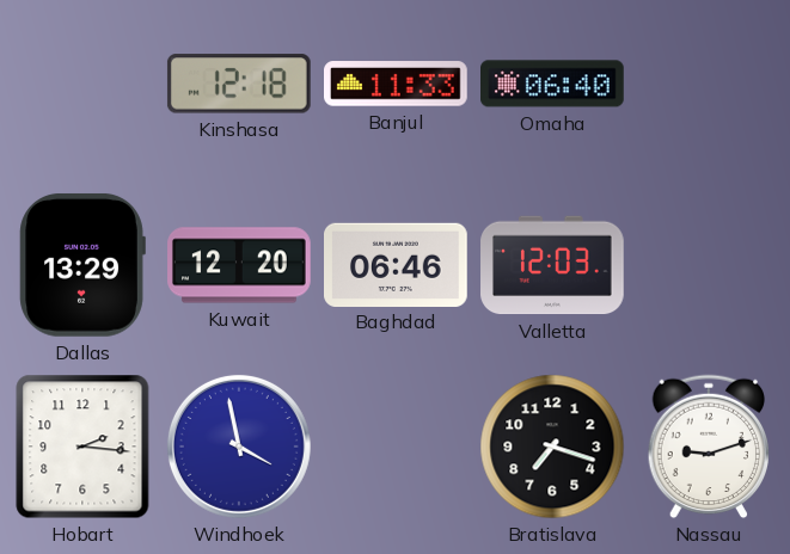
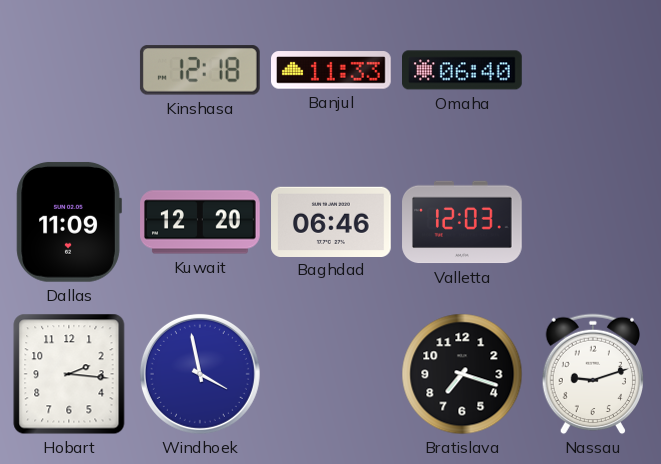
Dallas: 13:29 -> 11:09 (69, 222)
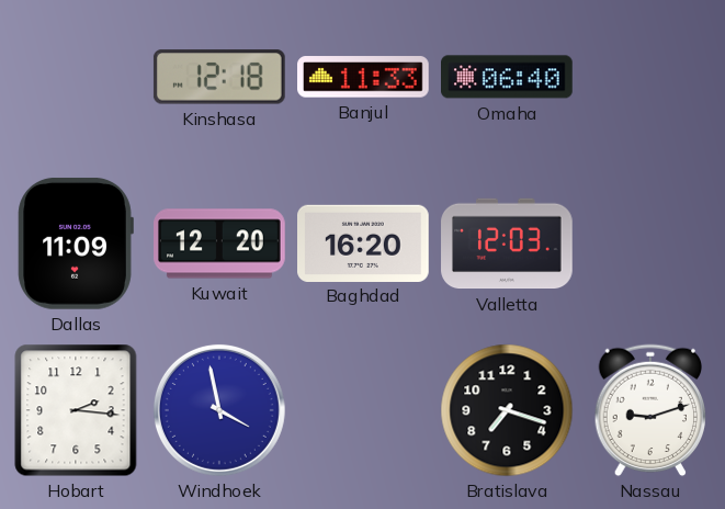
Baghdad: 06:46 -> 16:20 (364, 242)
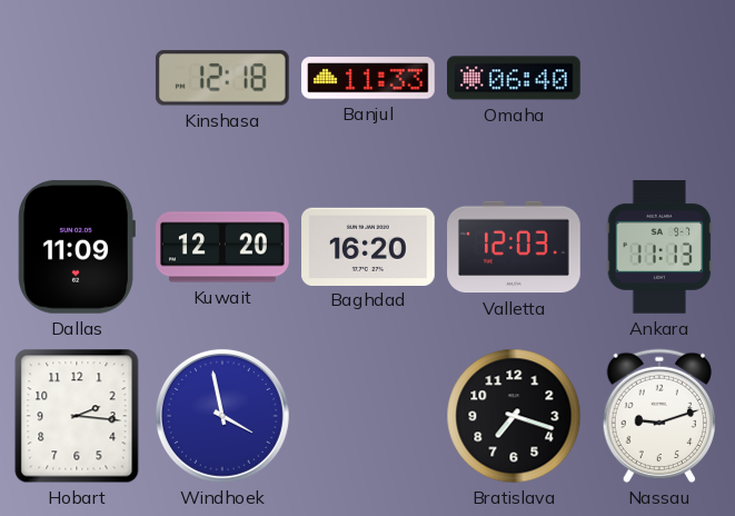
Ankara: none -> 11:13 (659, 248)
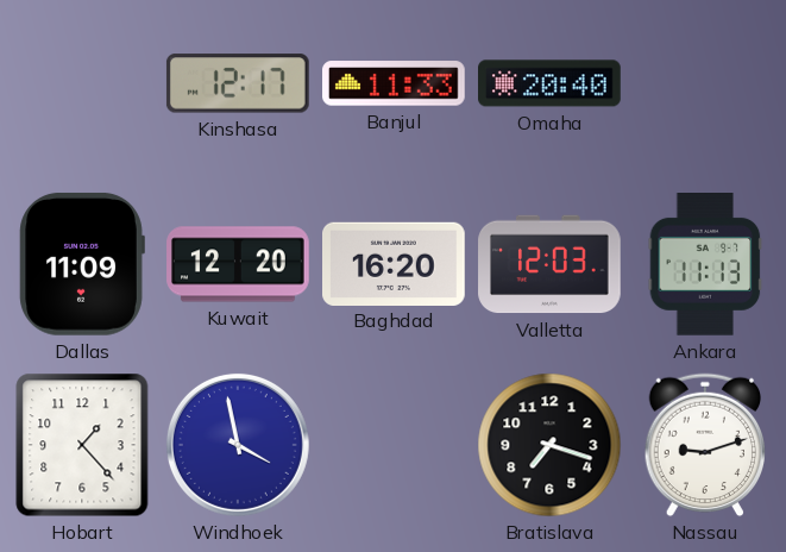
Kinshasa: 12:18 -> 12:17 (238, 83)
Omaha: 06:40 -> 20:40 (549, 83)
Hobart: 2:16 -> 1:23 (82, 445)
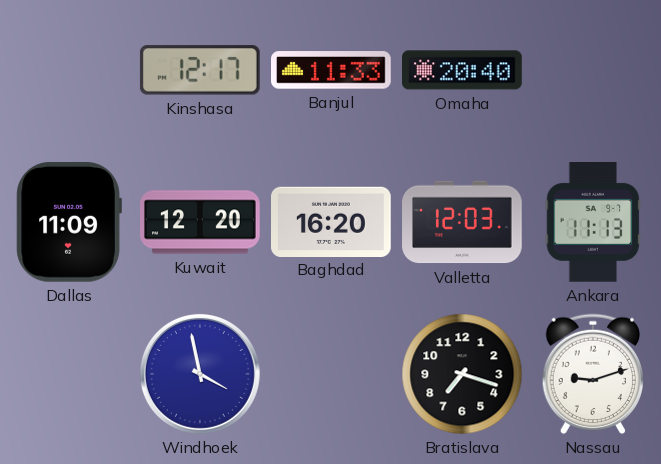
Hobart: 1:23 -> none (82, 445)
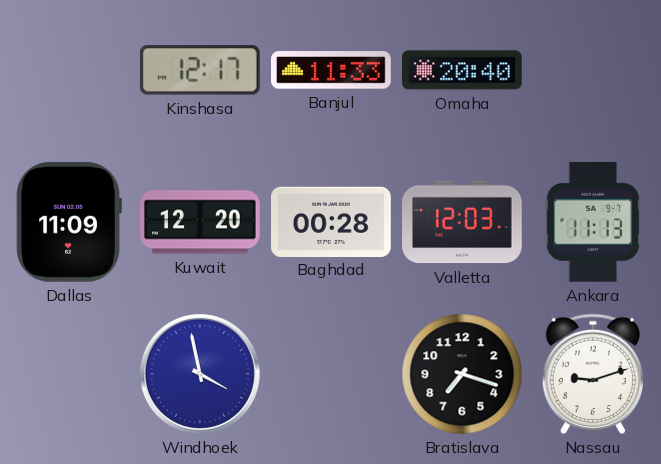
Baghdad: 16:20 -> 00:28 (332, 221)
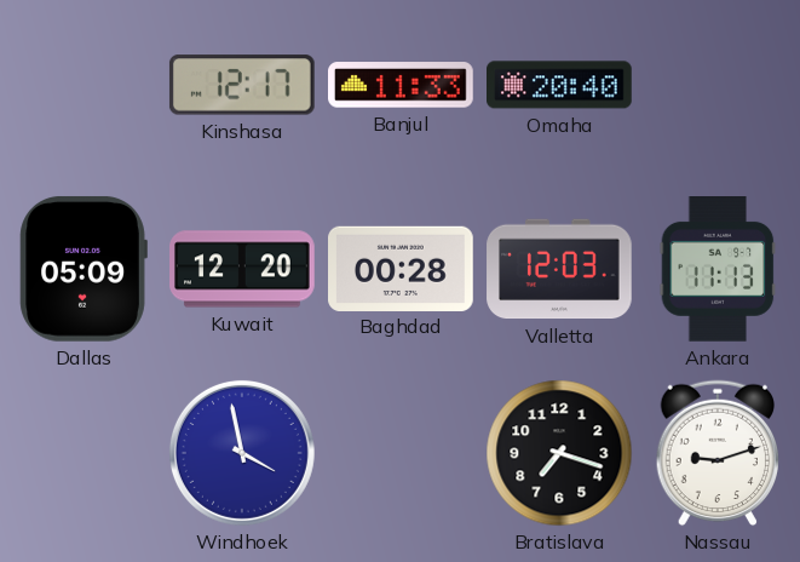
Dallas: 11:09 -> 05:09 (84, 269)
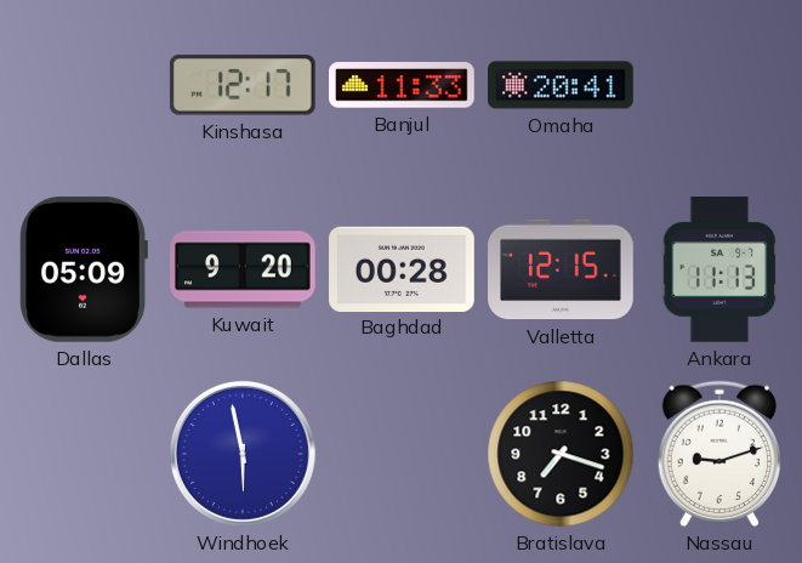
Omaha: 20:40 -> 20:41 (561, 85)
Kuwait: 12:20 -> 9:20 (243, 269)
Valletta: 12:03 -> 12:15 (561, 269)
Windhoek: 3:58 -> 5:58 (243, 454)
